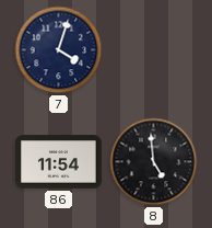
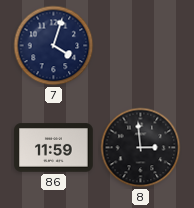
86: 11:54 -> 11:59 (54, 148)
8: 4:59 -> 2:59 (141, 148)
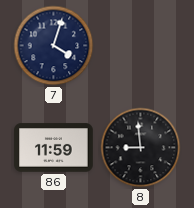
8: 2:59 -> 8:59 (141, 148)
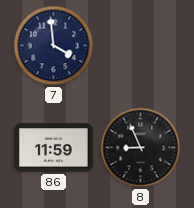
7: 4:03 -> 3:59 (54, 46)
8: 8:59 -> 8:56 (141, 148)
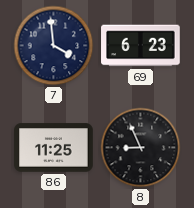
69: none -> 6:23 (141, 46)
86: 11:59 -> 11:25 (54, 148)
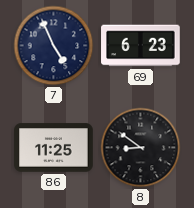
7: 3:59 -> 4:56 (54, 46)
8: 8:56 -> 8:51 (141, 148)
